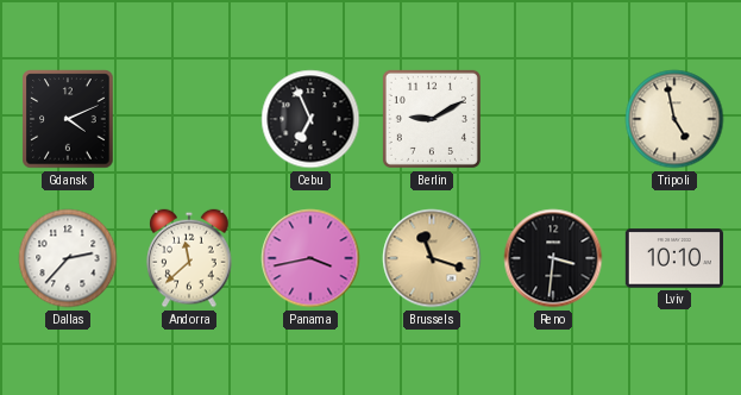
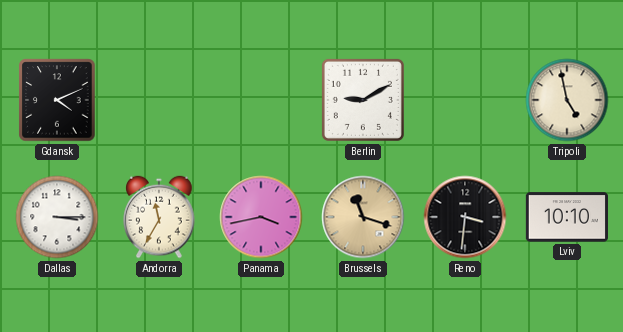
Cebu: 6:56 -> none (310, 119)
Dallas: 2:37 -> 3:15 (57, 217)
Andorra: 11:38 -> 11:35 (159, 217)
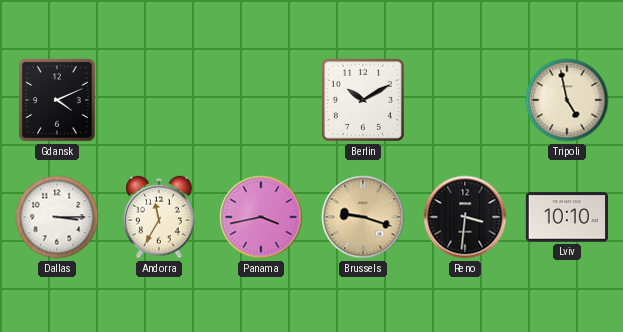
Berlin: 9:10 -> 10:10 (363, 100)
Brussels: 11:18 -> 9:18 (363, 217)
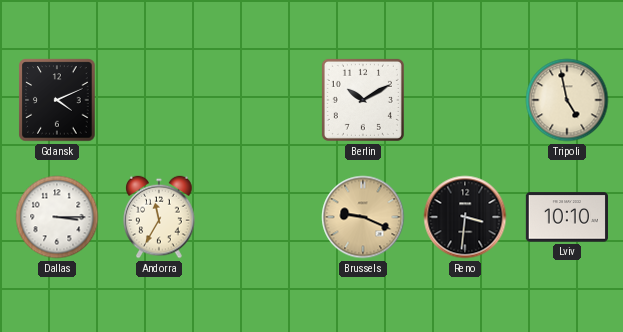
Panama: 3:43 -> none (261, 217)
Brussels: 9:18 -> 9:19 (363, 217)
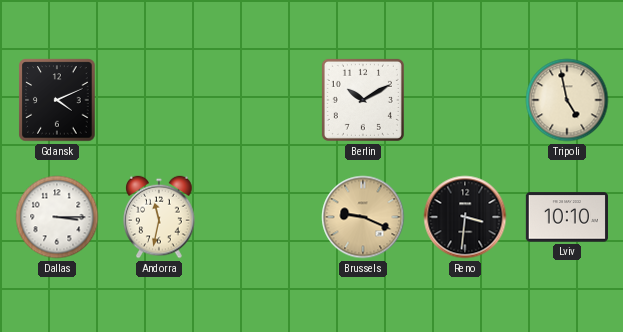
Andorra: 11:35 -> 11:32 (159, 217)
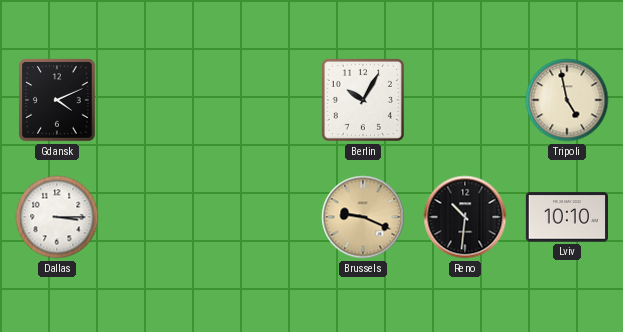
Berlin: 10:10 -> 10:05 (363, 100)
Andorra: 11:32 -> none (159, 217)
Reno: 3:31 -> 10:31 (465, 217)
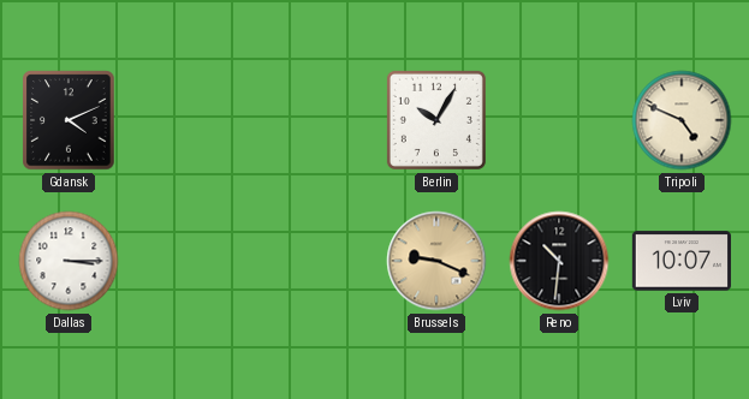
Tripoli: 4:58 -> 4:49 (682, 120)
Lviv: 10:10 -> 10:07 (682, 261)
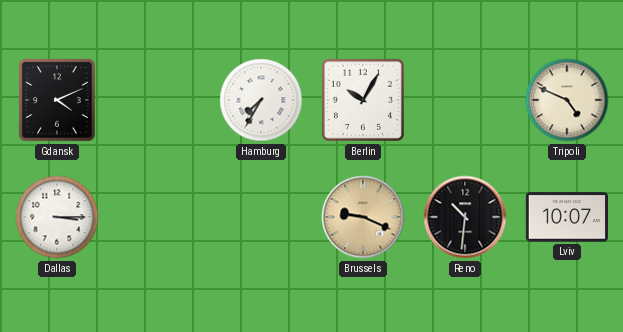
Hamburg: none -> 7:35 (261, 100)
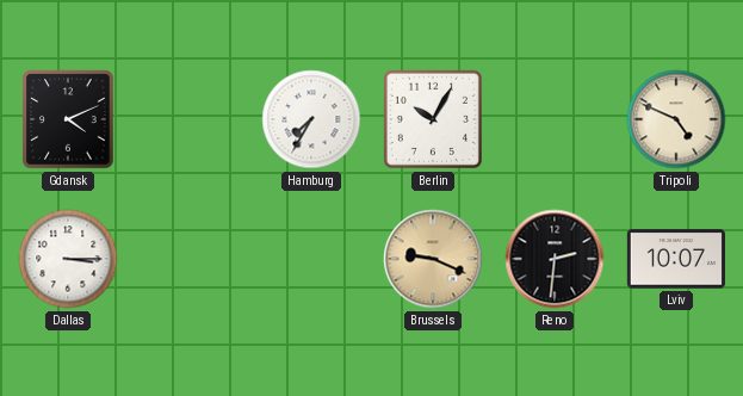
Reno: 10:31 -> 2:31 (555, 259)
